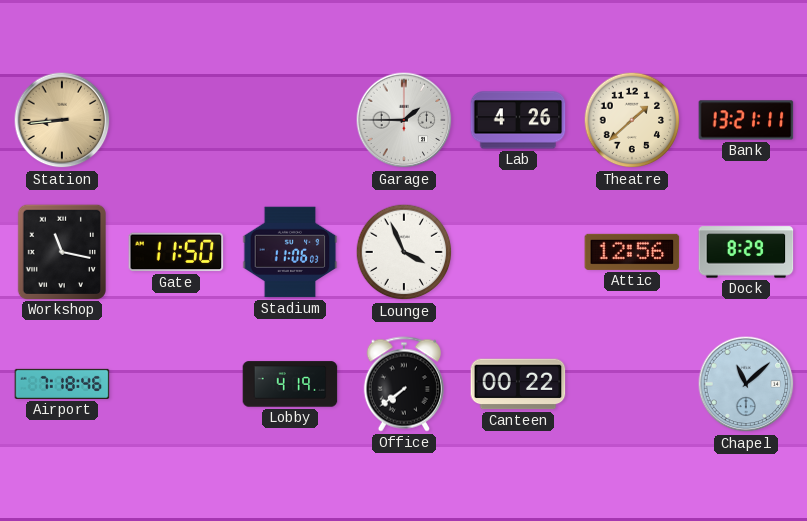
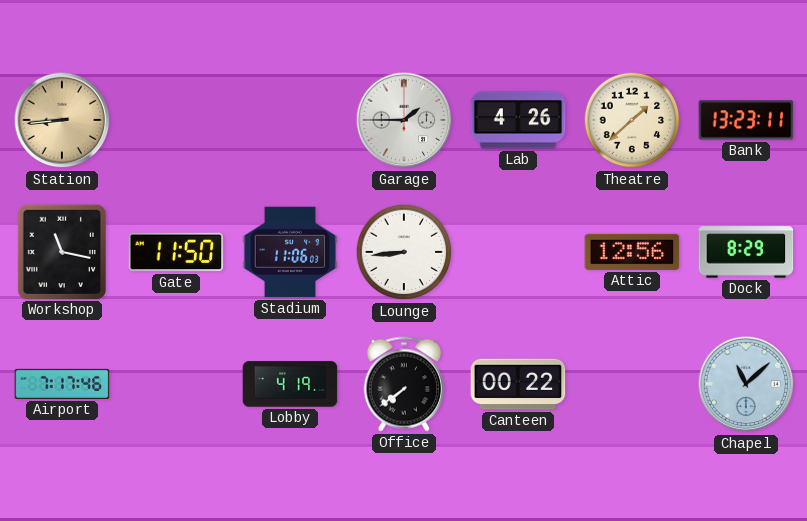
Bank: 13:21 -> 13:23 (746, 120)
Lounge: 3:56 -> 8:44 (404, 252)
Airport: 7:18 -> 7:17 (62, 384)
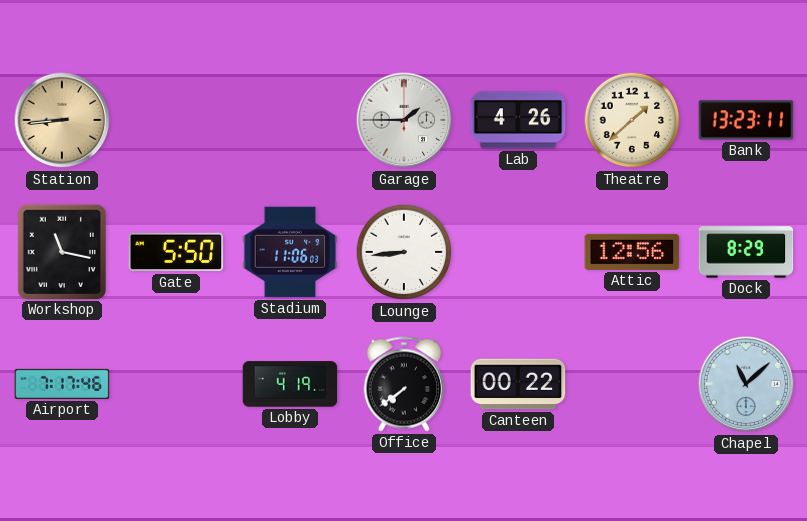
Gate: 11:50 -> 5:50 (176, 252)
